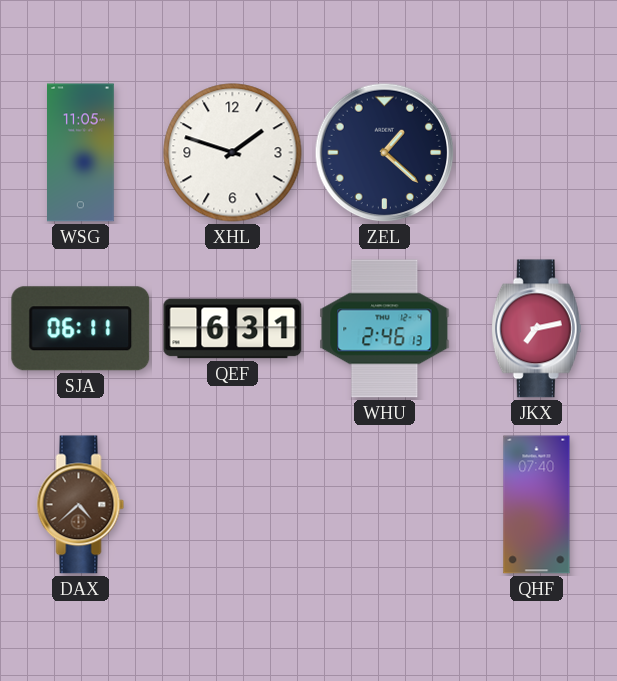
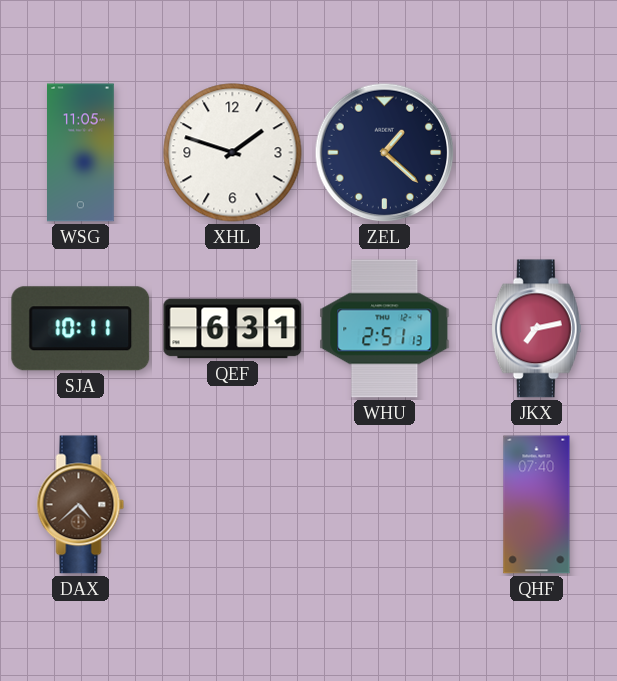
SJA: 06:11 -> 10:11 (81, 329)
WHU: 2:46 -> 2:51 (385, 329)
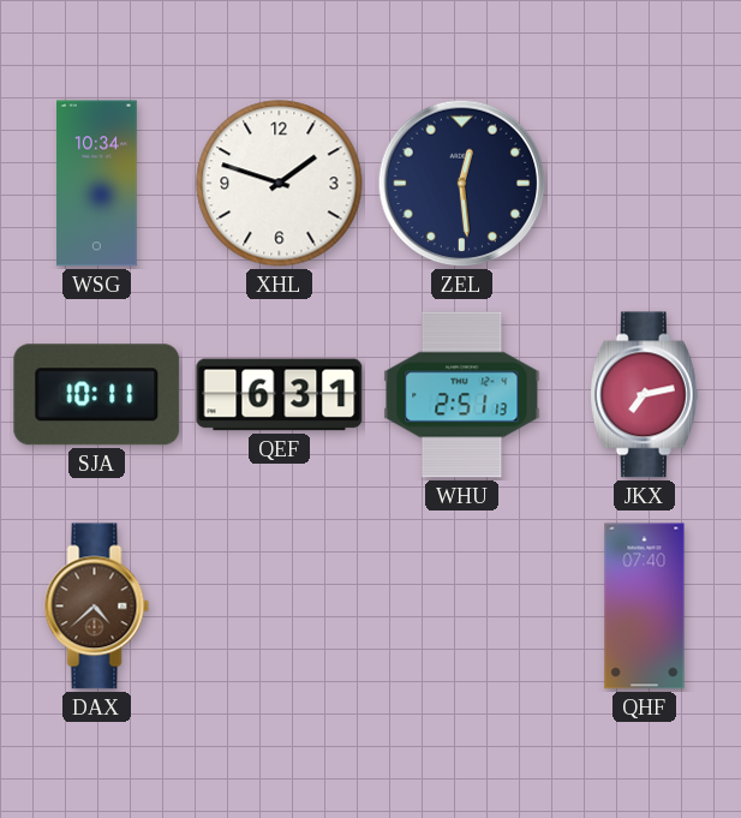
WSG: 11:05 -> 10:34 (97, 184)
ZEL: 1:22 -> 12:29 (462, 184)
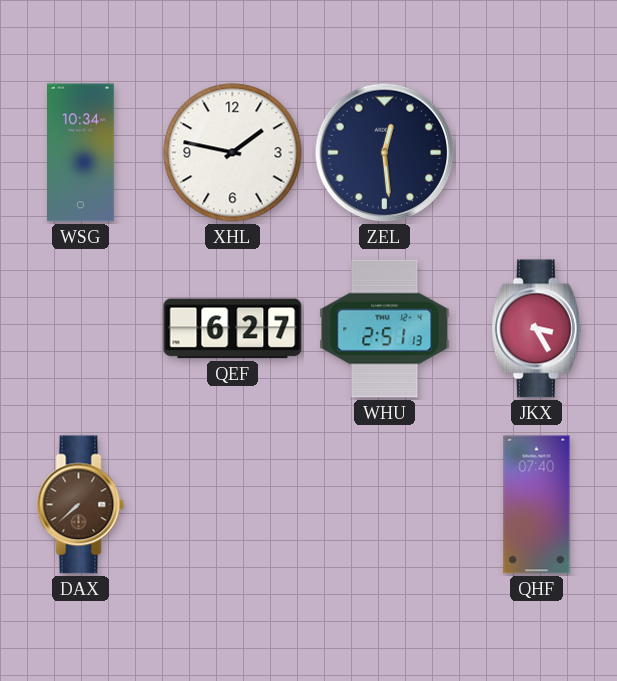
XHL: 1:48 -> 1:47 (233, 153)
SJA: 10:11 -> none (97, 395)
QEF: 6:31 -> 6:27 (233, 329)
JKX: 7:13 -> 3:25 (536, 329)
DAX: 4:38 -> 7:38 (81, 505)
